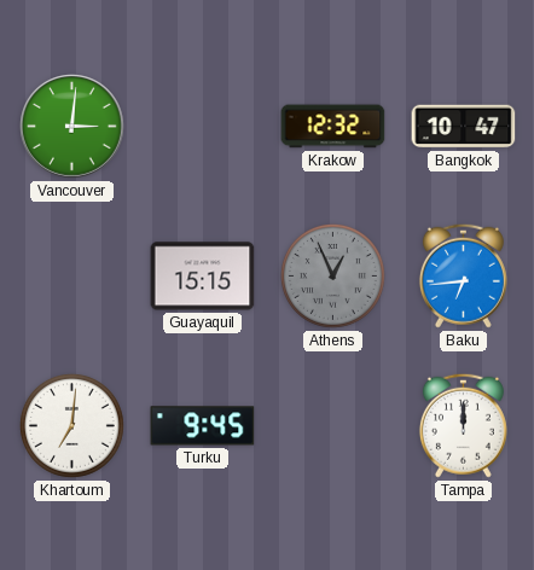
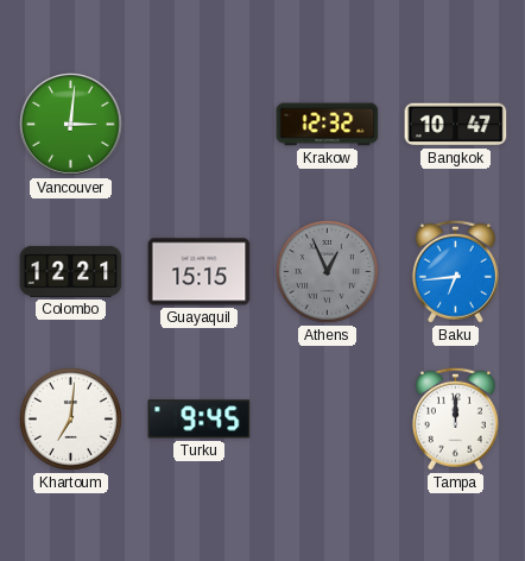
Colombo: none -> 12:21 (71, 271)
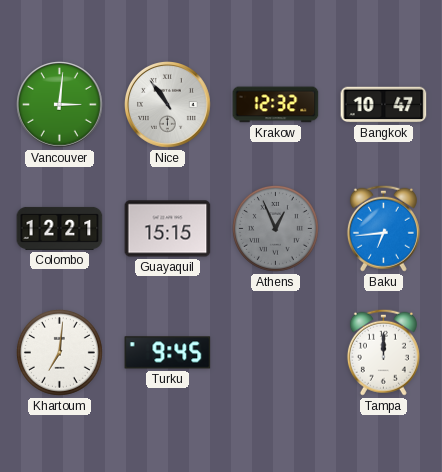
Nice: none -> 10:54 (168, 105)
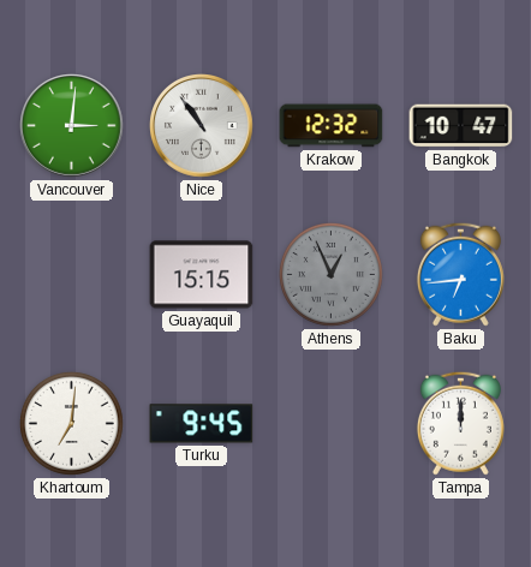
Colombo: 12:21 -> none (60, 228)
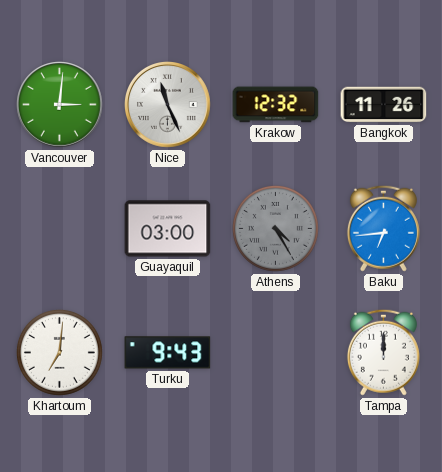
Nice: 10:54 -> 11:26 (168, 105)
Bangkok: 10:47 -> 11:26 (384, 105)
Guayaquil: 15:15 -> 03:00 (168, 229)
Athens: 12:56 -> 4:25 (275, 228)
Turku: 9:45 -> 9:43 (168, 353)
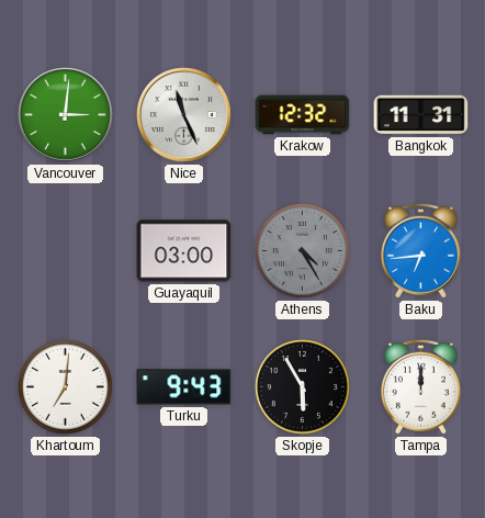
Bangkok: 11:26 -> 11:31 (421, 115)
Skopje: none -> 5:55 (302, 386)
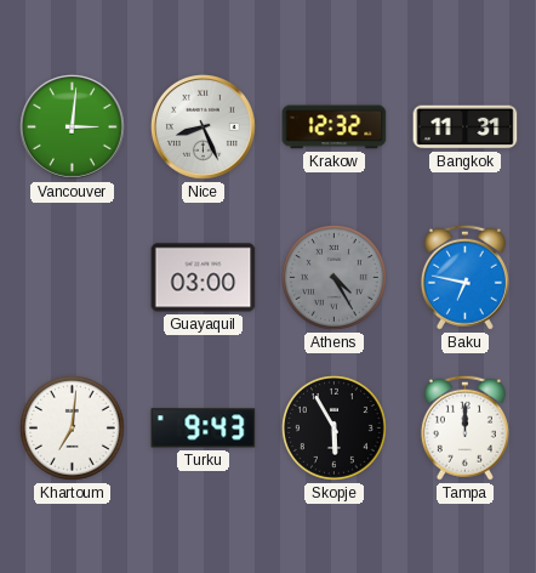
Nice: 11:26 -> 8:26 (204, 127)
Baku: 6:44 -> 6:47 (464, 277)
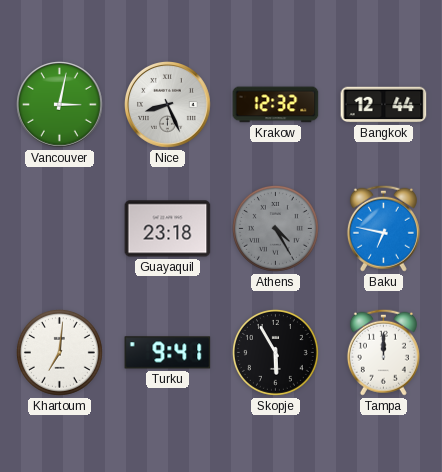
Vancouver: 3:01 -> 3:02 (60, 105)
Bangkok: 11:31 -> 12:44 (384, 105)
Guayaquil: 03:00 -> 23:18 (168, 229)
Turku: 9:43 -> 9:41 (168, 353)
